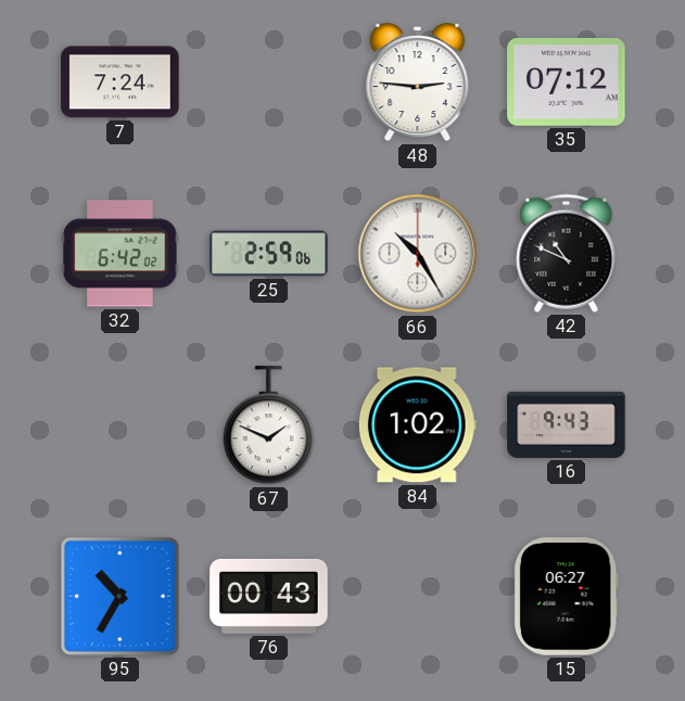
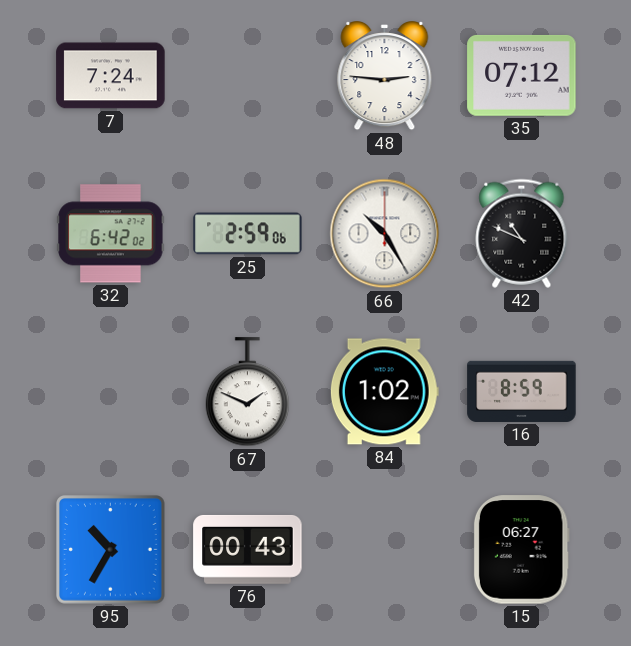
16: 9:43 -> 8:59 (522, 391)
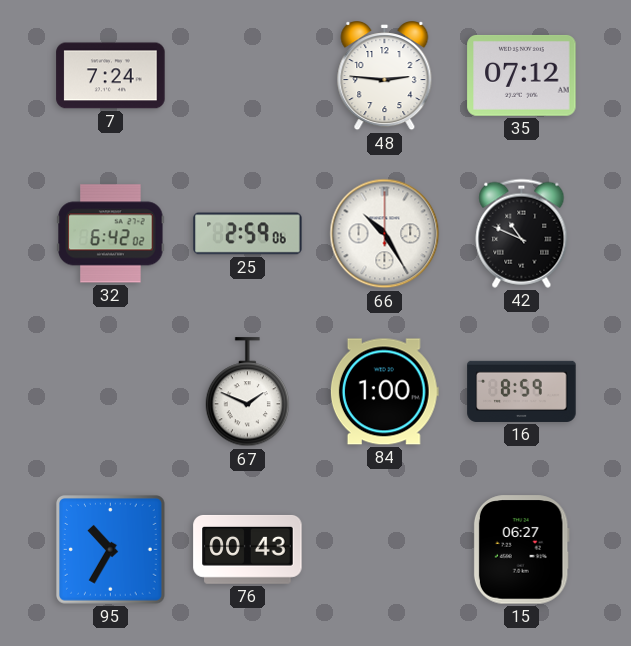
84: 1:02 -> 1:00 (384, 392)
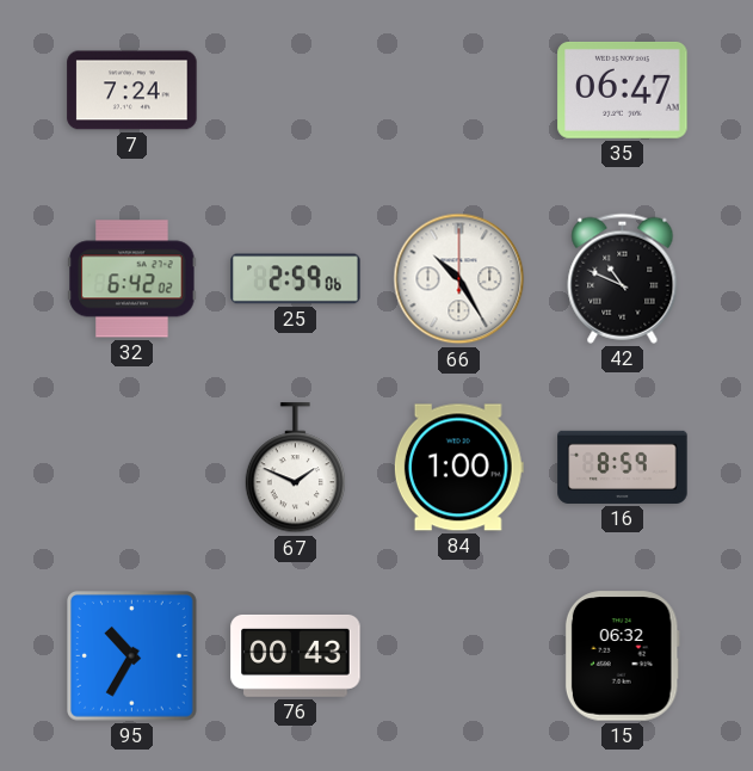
48: 2:46 -> none (385, 77)
35: 07:12 -> 06:47 (623, 90)
15: 06:27 -> 06:32 (622, 656)
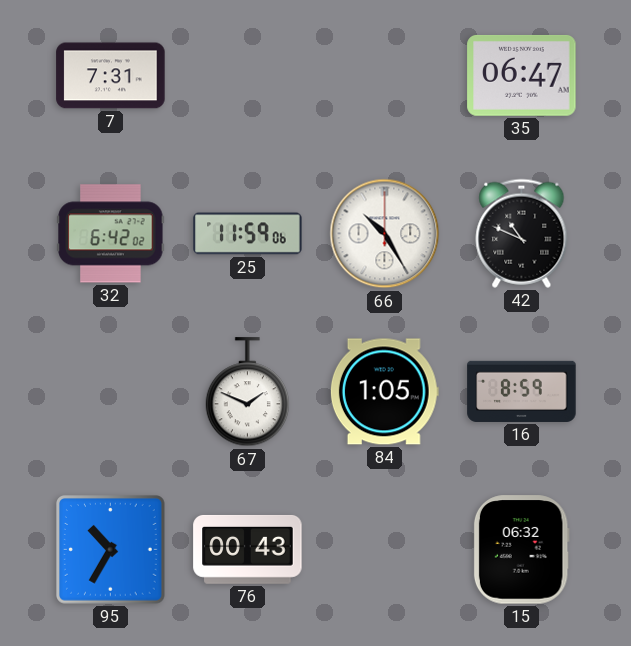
7: 7:24 -> 7:31 (111, 76)
25: 2:59 -> 11:59 (248, 234)
84: 1:00 -> 1:05 (384, 392)
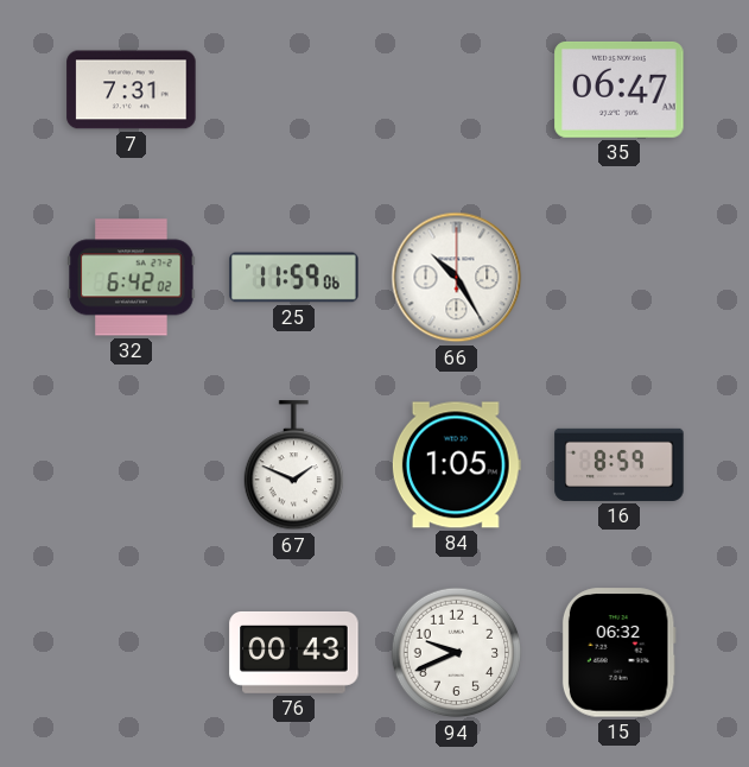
42: 10:49 -> none (522, 233)
95: 10:35 -> none (111, 550)
94: none -> 9:41 (457, 653)
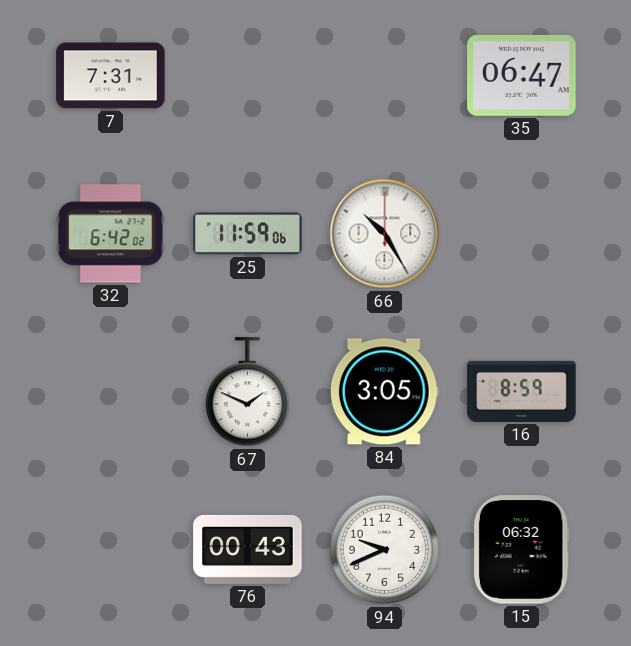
84: 1:05 -> 3:05 (384, 392)
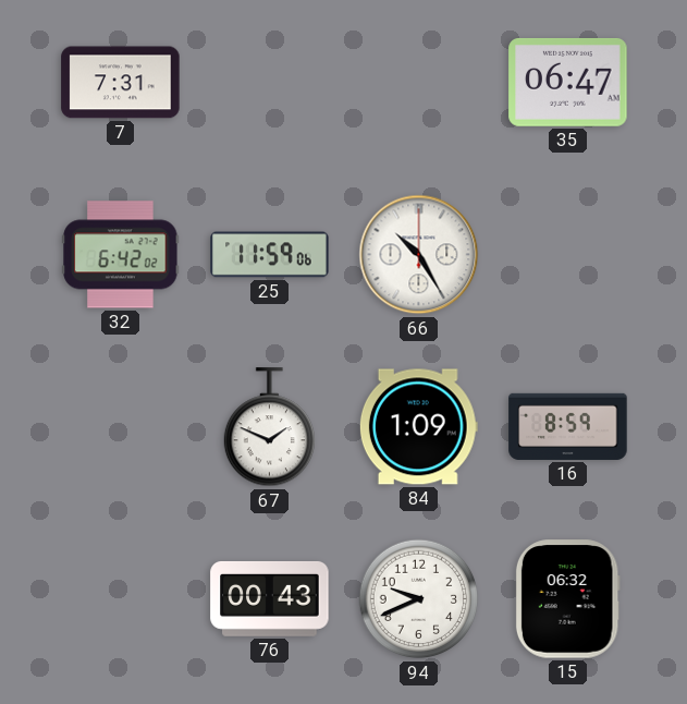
84: 3:05 -> 1:09 (418, 427)
